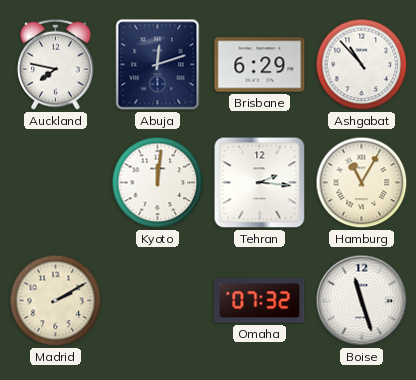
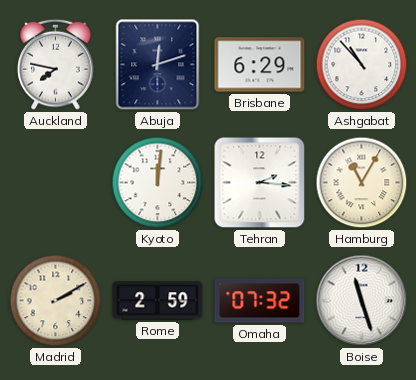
Rome: none -> 2:59 (158, 301)
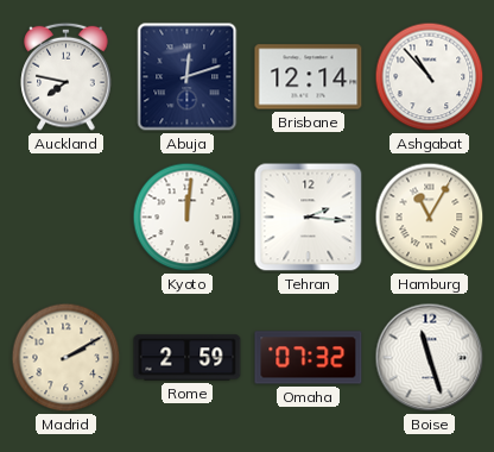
Brisbane: 6:29 -> 12:14 (309, 77)
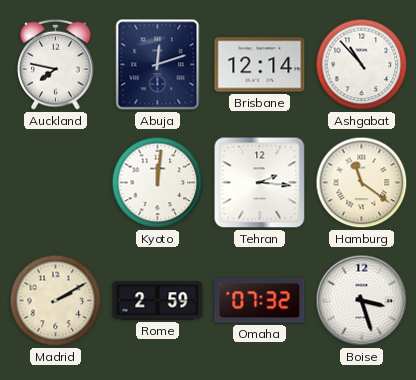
Hamburg: 11:05 -> 11:21 (362, 183)
Boise: 11:27 -> 3:27 (362, 301)
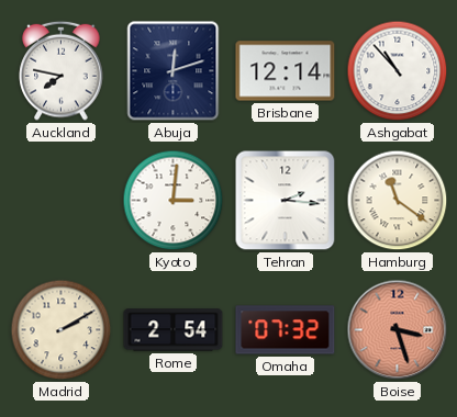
Kyoto: 12:01 -> 3:01 (174, 201)
Rome: 2:59 -> 2:54 (174, 330)
Boise dial: white -> salmon (398, 330)
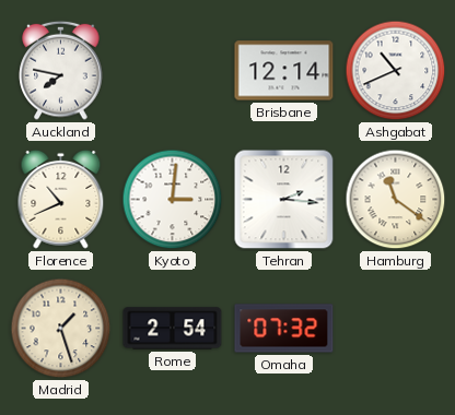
Abuja: 12:12 -> none (174, 71)
Ashgabat: 10:53 -> 10:41 (396, 71)
Florence: none -> 10:41 (61, 199)
Madrid: 2:10 -> 1:27 (61, 329)
Boise: 3:27 -> none (398, 330)
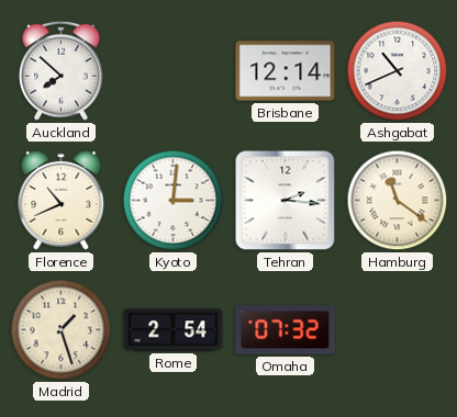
Auckland: 7:47 -> 7:52 (62, 70)
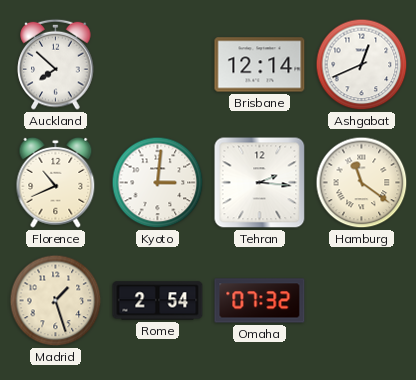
Ashgabat: 10:41 -> 12:41 (362, 65)
